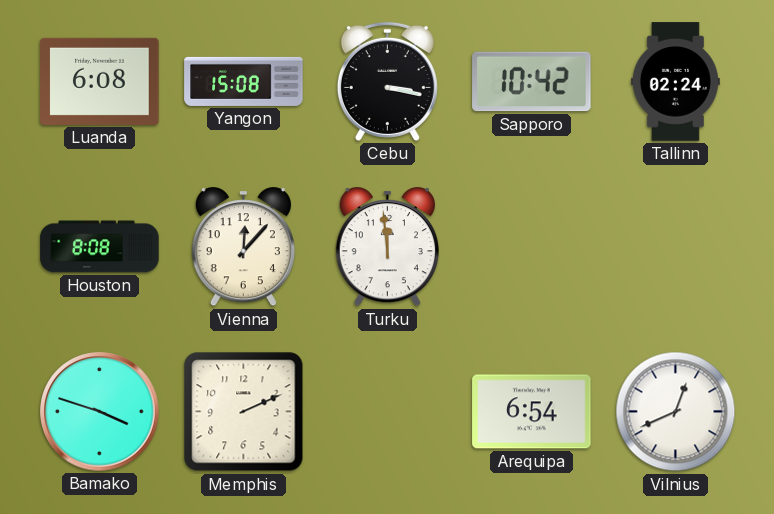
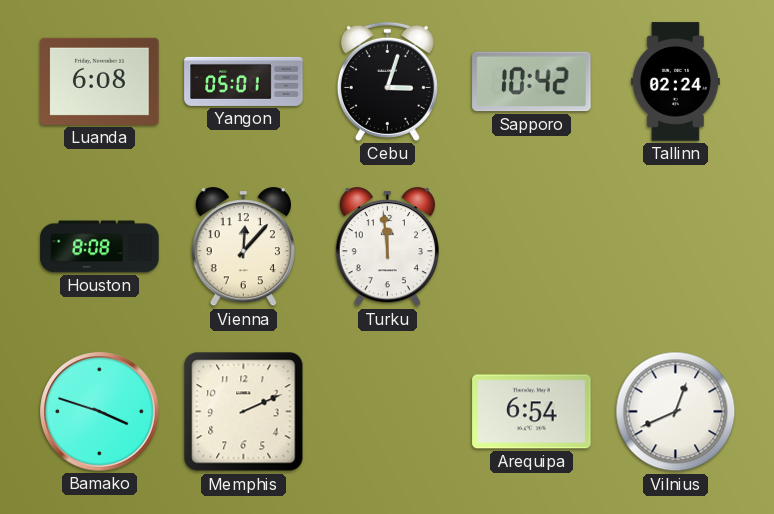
Yangon: 15:08 -> 05:01 (244, 81)
Cebu: 3:17 -> 3:03 (387, 81)
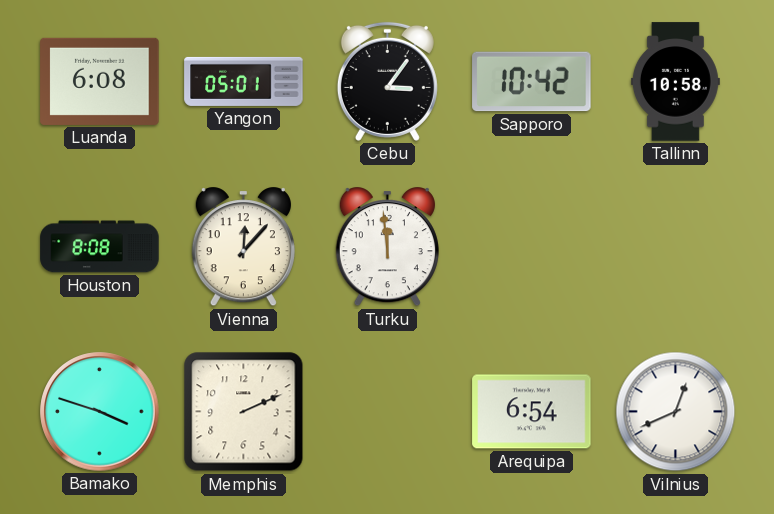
Cebu: 3:03 -> 3:06 (387, 81)
Tallinn: 02:24 -> 10:58 (675, 82)
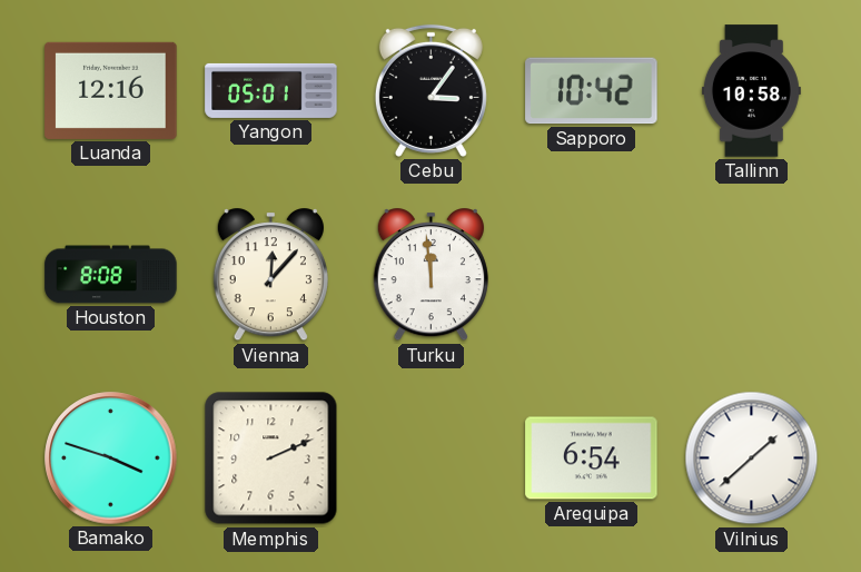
Luanda: 6:08 -> 12:16 (111, 90)
Vilnius: 12:41 -> 1:38 (752, 458)
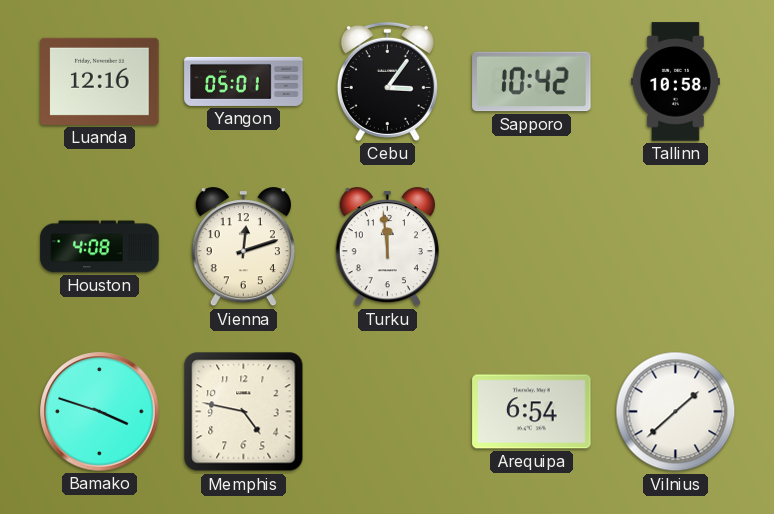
Houston: 8:08 -> 4:08 (100, 247)
Vienna: 12:07 -> 12:12 (243, 247)
Memphis: 2:11 -> 4:47 (244, 412)
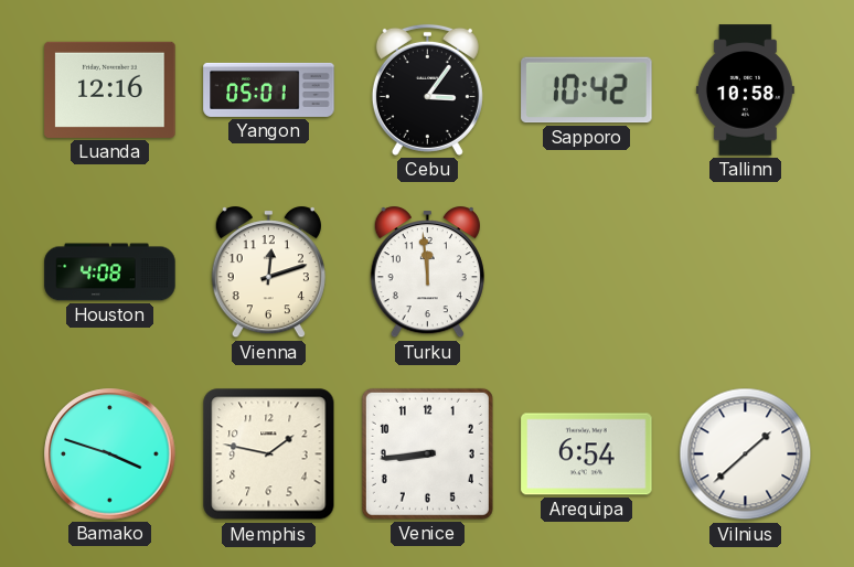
Memphis: 4:47 -> 1:47 (269, 454)
Venice: none -> 8:44 (427, 453)
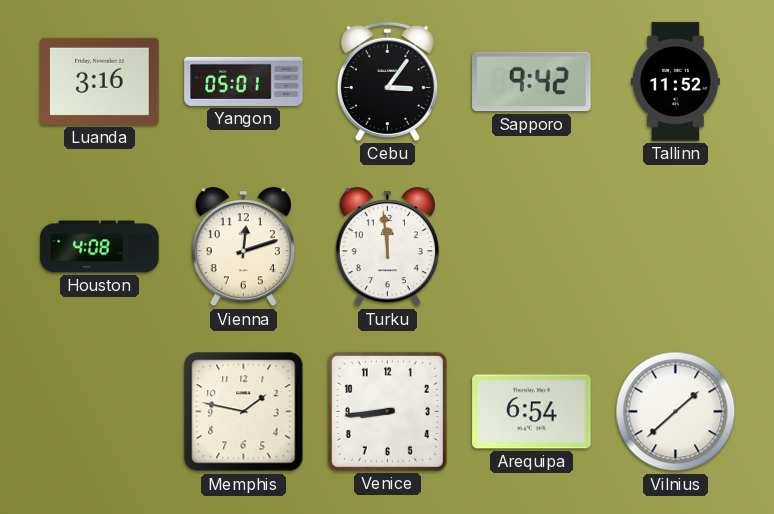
Luanda: 12:16 -> 3:16 (100, 81)
Sapporo: 10:42 -> 9:42 (532, 82)
Tallinn: 10:58 -> 11:52 (675, 82)
Bamako: 3:48 -> none (110, 454)
